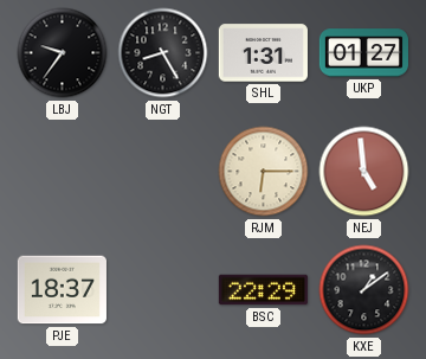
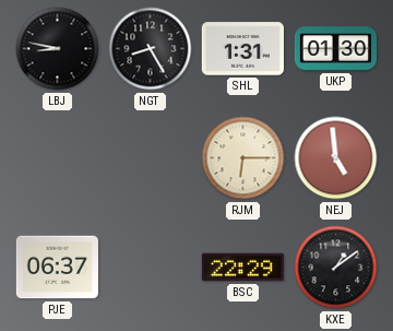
LBJ: 9:36 -> 8:47 (58, 49)
UKP: 01:27 -> 01:30 (335, 49)
PJE: 18:37 -> 06:37 (57, 268)
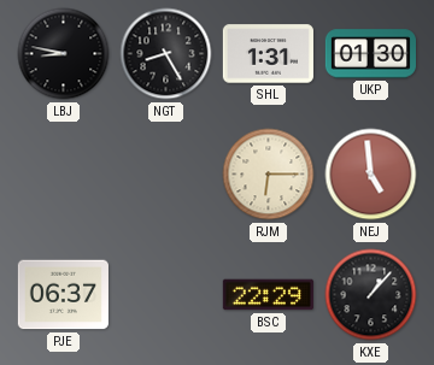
KXE: 1:09 -> 1:07 (371, 295)
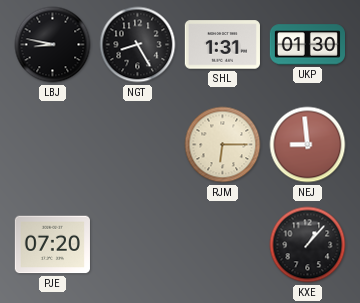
NEJ: 4:59 -> 8:59 (308, 145)
PJE: 06:37 -> 07:20 (52, 245)
BSC: 22:29 -> none (268, 295)
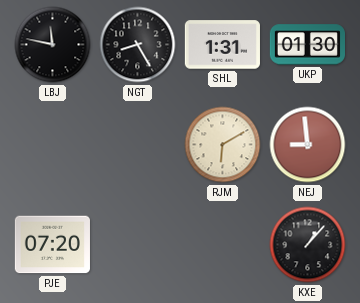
LBJ: 8:47 -> 11:47 (53, 45)
RJM: 6:15 -> 6:10 (223, 145)
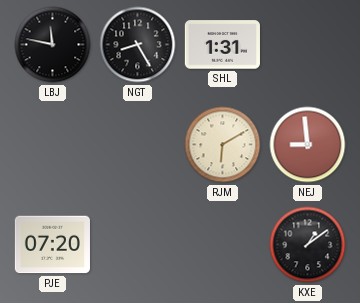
UKP: 01:30 -> none (307, 45)
KXE: 1:07 -> 1:09 (308, 245)
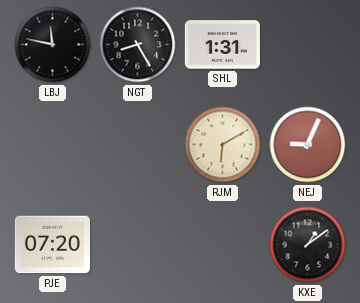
NEJ: 8:59 -> 9:04 (308, 145)
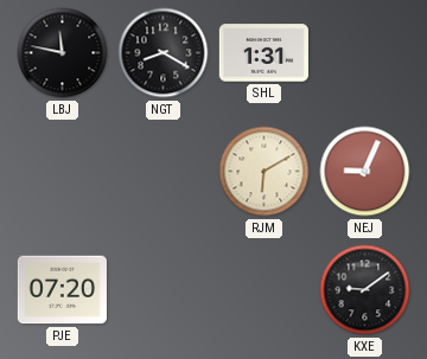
NGT: 8:25 -> 8:20 (164, 53)
KXE: 1:09 -> 9:09 (365, 290)
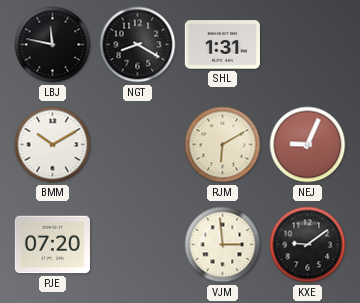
BMM: none -> 10:10 (53, 145)
VJM: none -> 2:59 (223, 245)
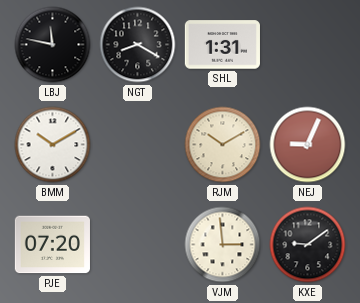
RJM: 6:10 -> 10:10 (223, 145)
